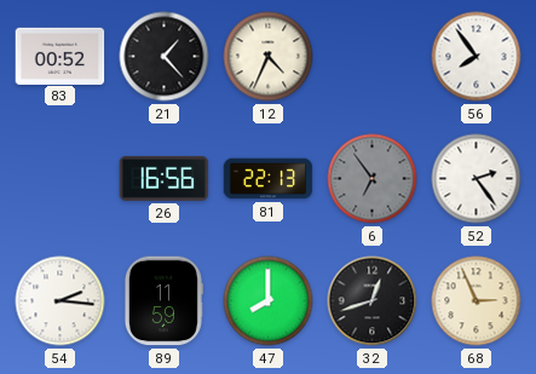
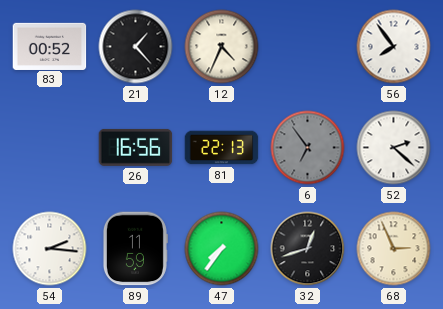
52: 2:24 -> 2:22 (394, 148)
47: 8:00 -> 7:36 (222, 249)
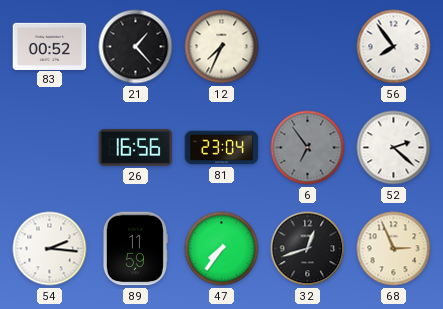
12: 4:34 -> 7:34 (222, 47)
81: 22:13 -> 23:04 (222, 148)
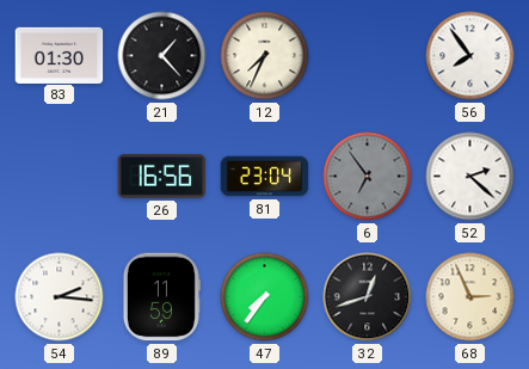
83: 00:52 -> 01:30 (60, 55)
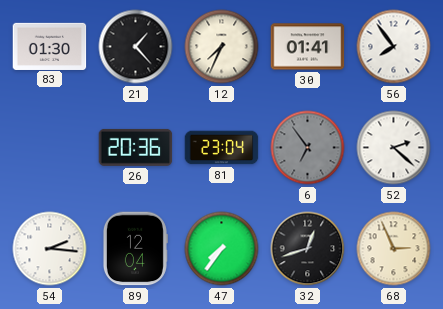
30: none -> 01:41 (308, 47)
26: 16:56 -> 20:36 (136, 147)
89: 11:59 -> 12:04 (135, 249)
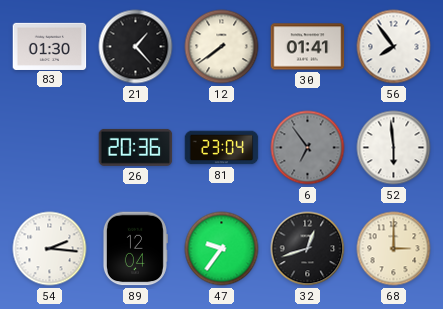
12: 7:34 -> 7:39 (222, 47)
52: 2:22 -> 5:59 (394, 148)
47: 7:36 -> 9:36 (222, 249)
68: 2:56 -> 3:00 (394, 249)
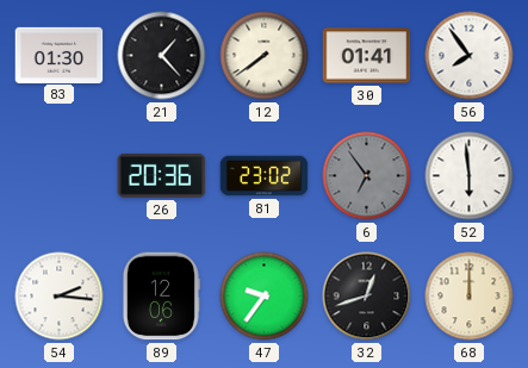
81: 23:04 -> 23:02 (265, 176)
89: 12:04 -> 12:06 (161, 297)
68: 3:00 -> 12:00 (470, 297)
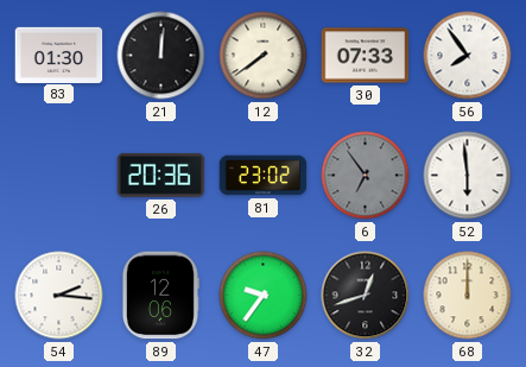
21: 1:23 -> 12:01 (161, 56)
30: 01:41 -> 07:33 (366, 56)
